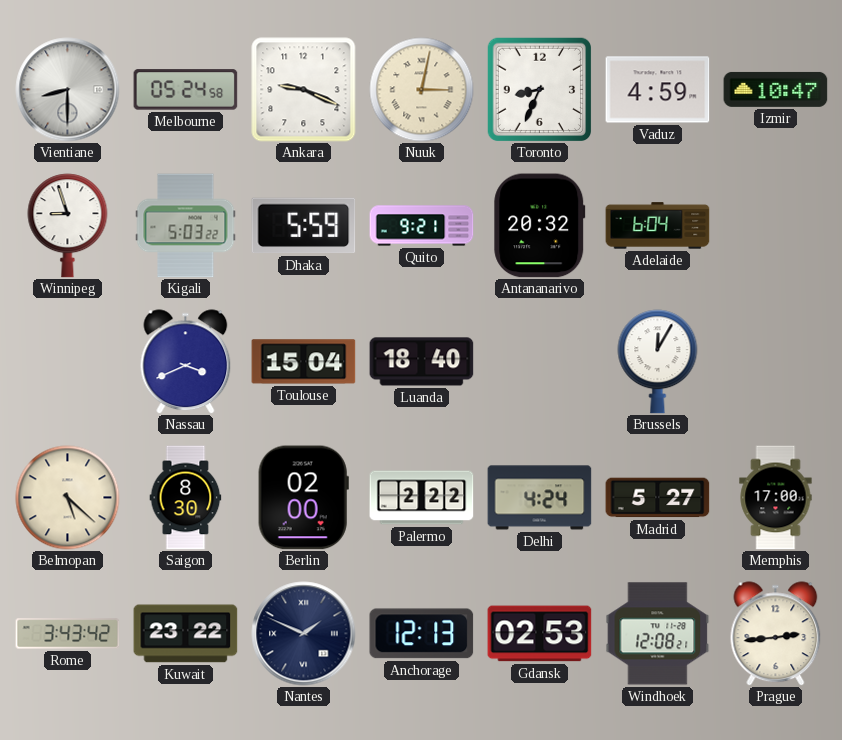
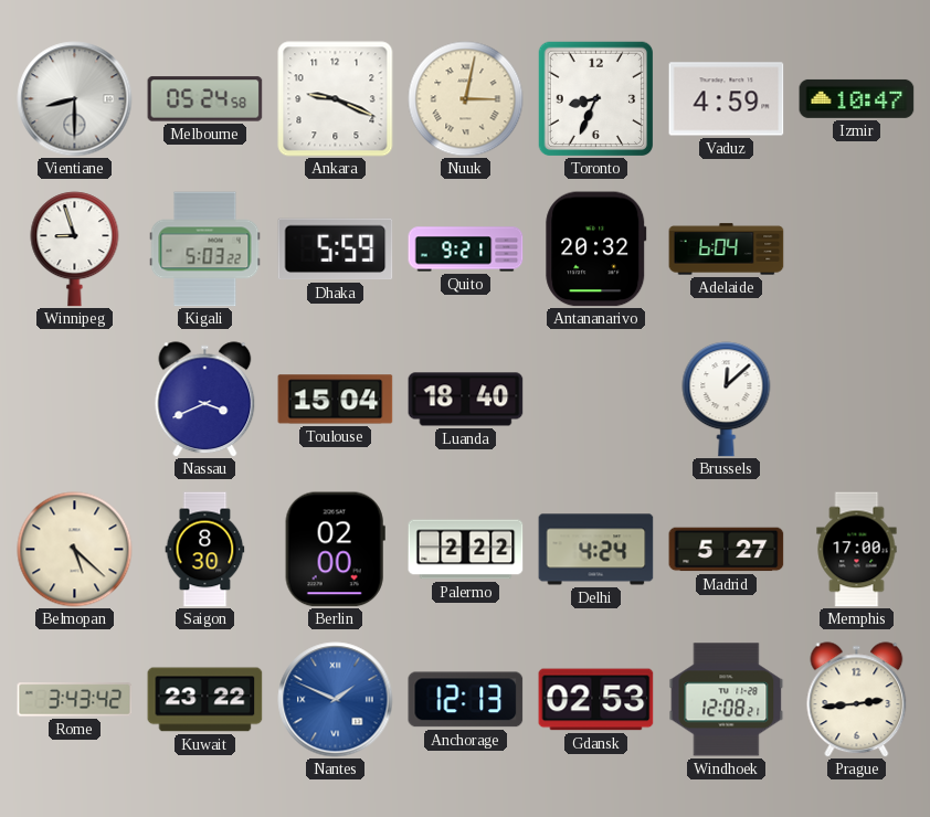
Brussels: 12:05 -> 12:08 (727, 400)
Nantes dial: navy -> blue (336, 700)
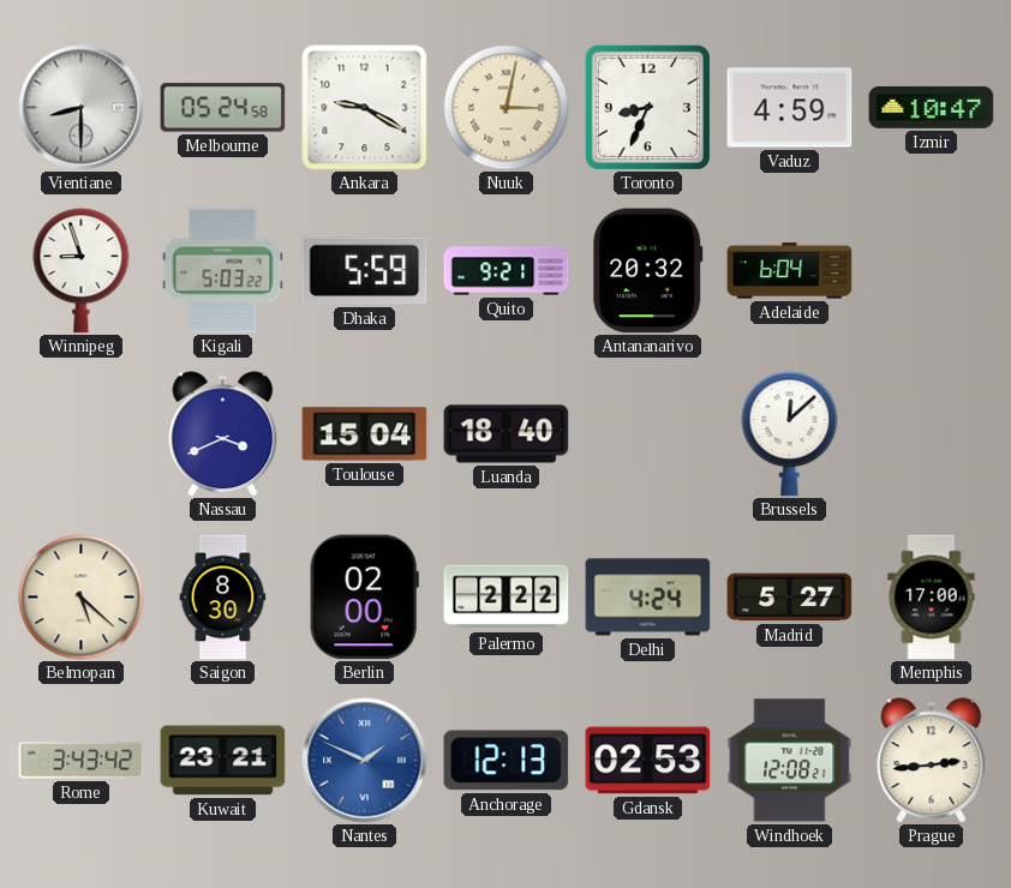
Ankara: 9:19 -> 9:20 (365, 108)
Kuwait: 23:22 -> 23:21 (223, 761)
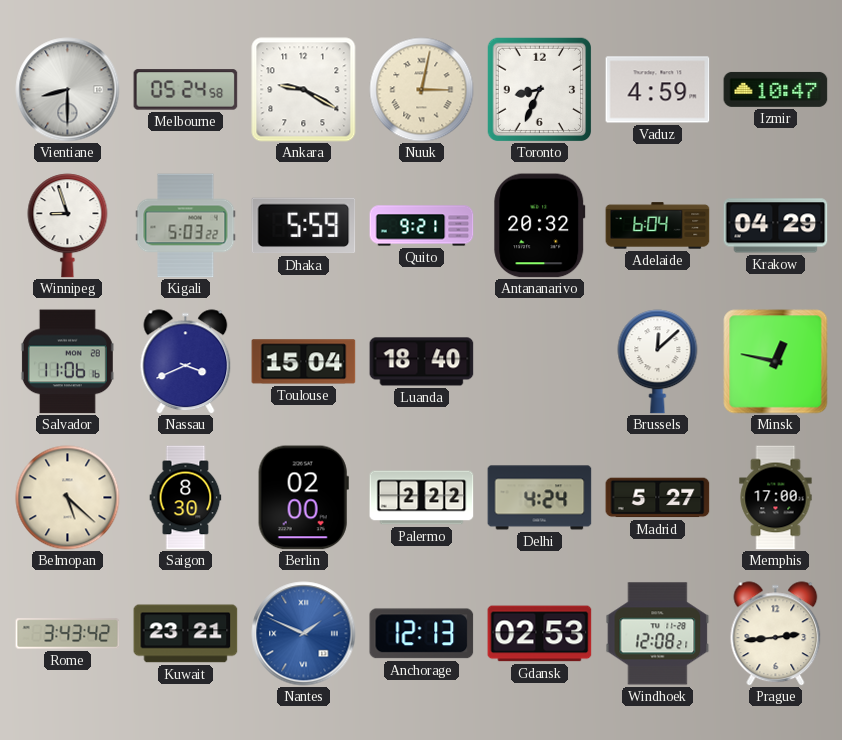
Krakow: none -> 04:29 (776, 226)
Salvador: none -> 11:06 (67, 362)
Minsk: none -> 12:47 (776, 362)
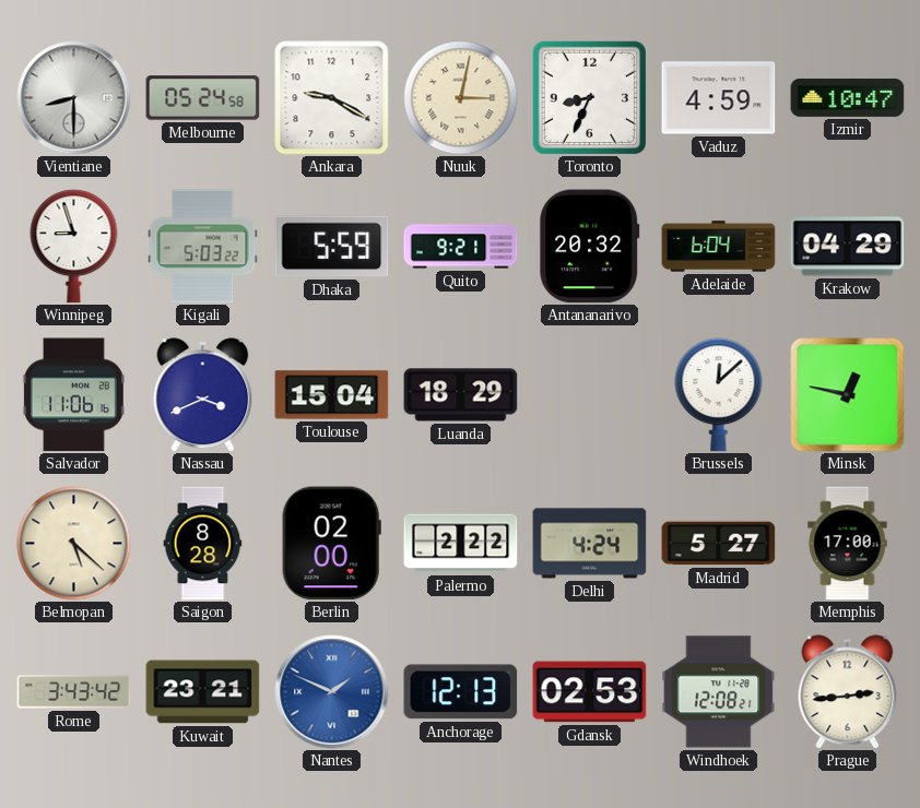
Luanda: 18:40 -> 18:29 (461, 395)
Saigon: 8:30 -> 8:28 (203, 544)
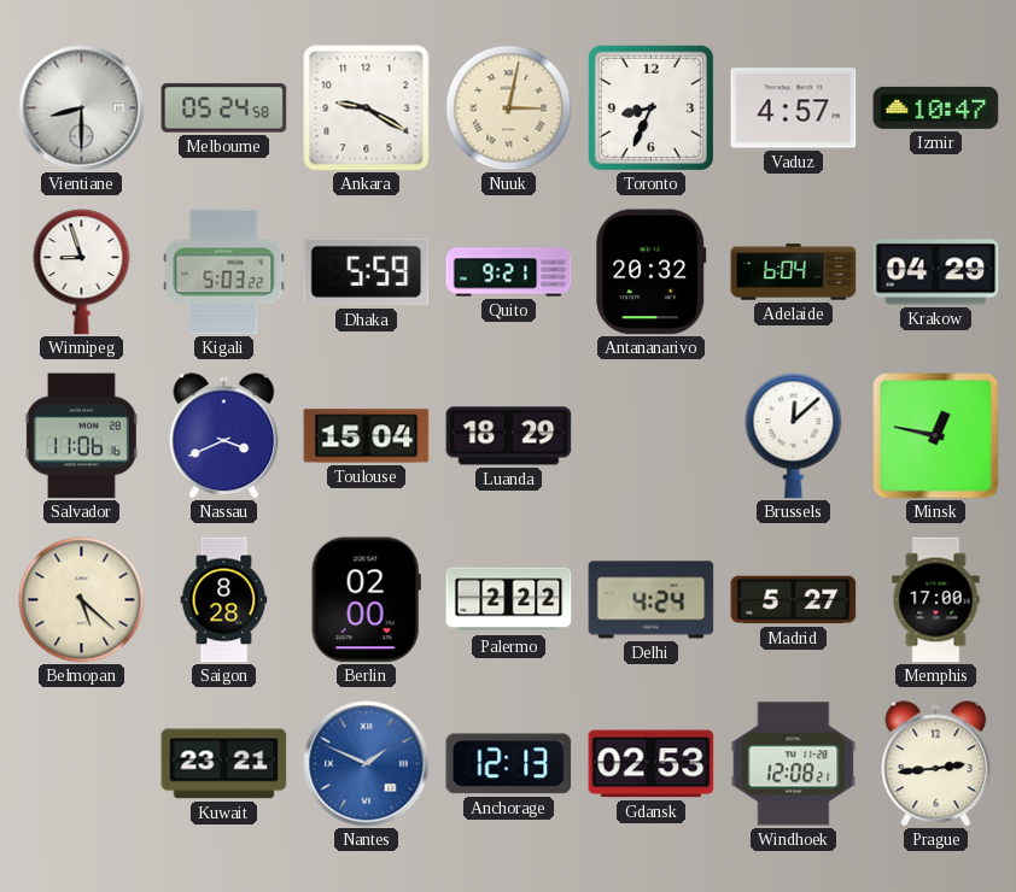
Vaduz: 4:59 -> 4:57 (794, 108)
Rome: 3:43 -> none (74, 692)
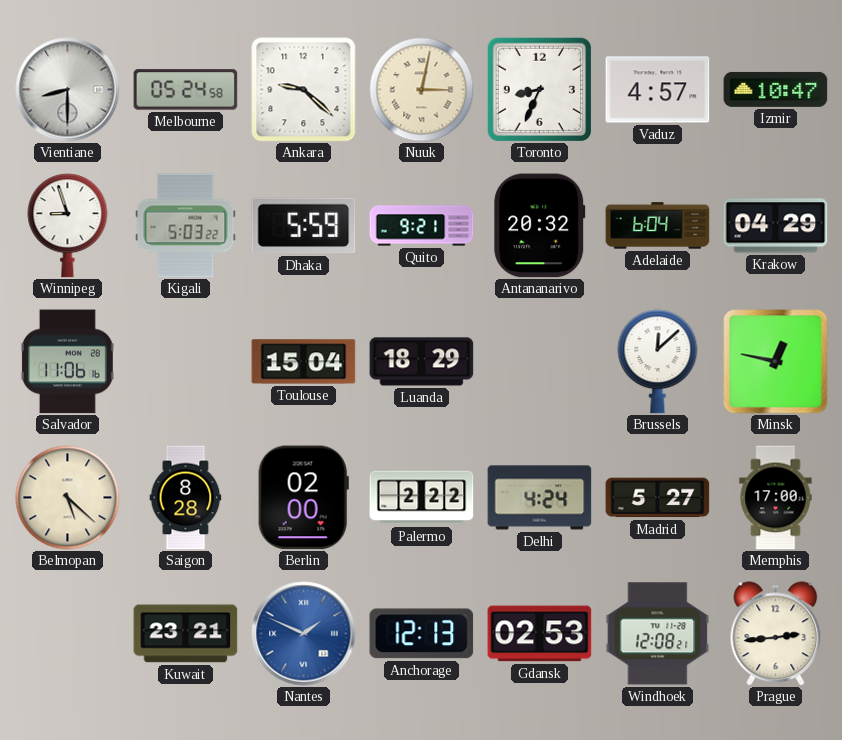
Ankara: 9:20 -> 9:22 (304, 90)
Nassau: 3:41 -> none (224, 436)
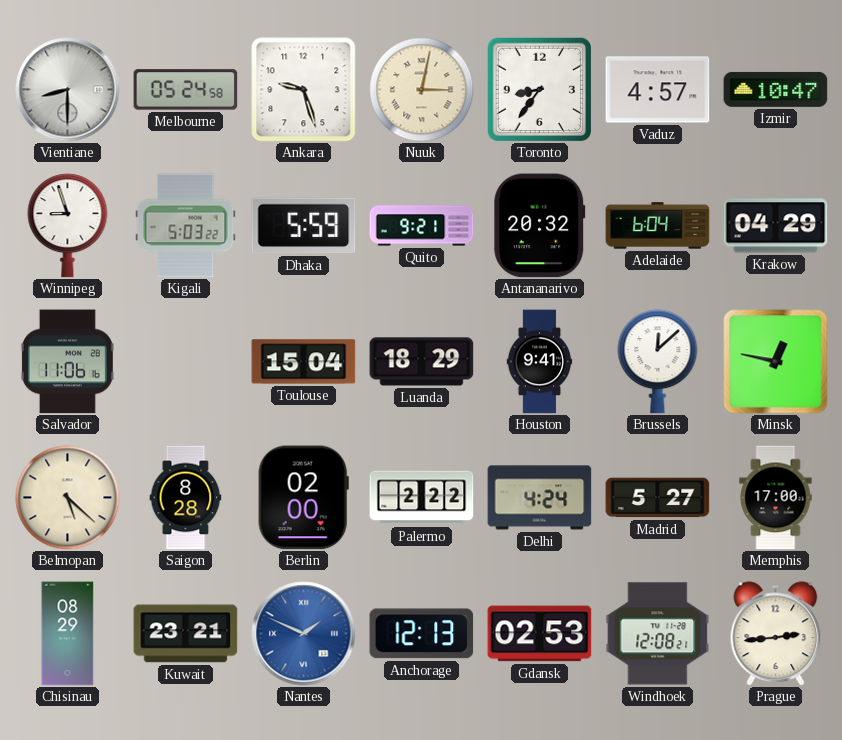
Ankara: 9:22 -> 9:27 (304, 90)
Toronto: 8:34 -> 8:36 (539, 89)
Houston: none -> 9:41 (540, 362)
Chisinau: none -> 08:29 (68, 634)
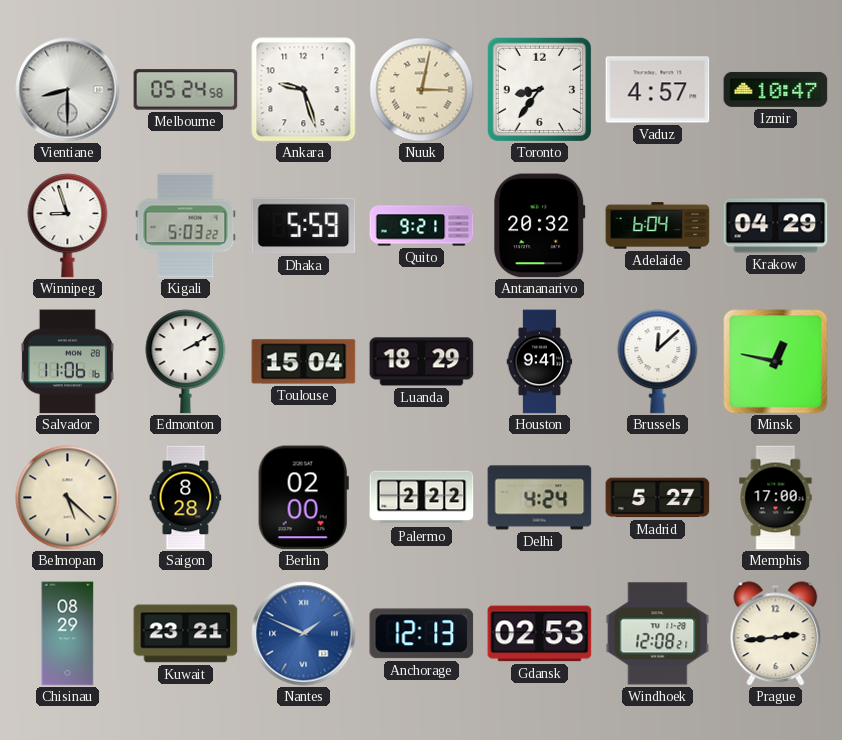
Edmonton: none -> 2:10 (186, 362)
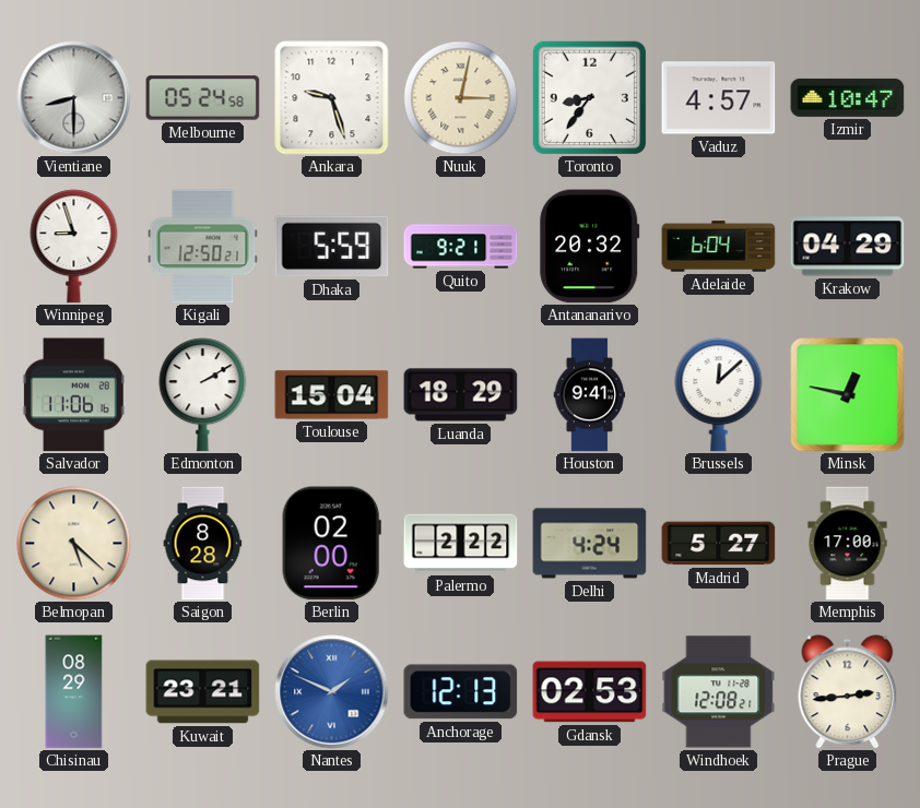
Kigali: 5:03 -> 12:50 (203, 247)
